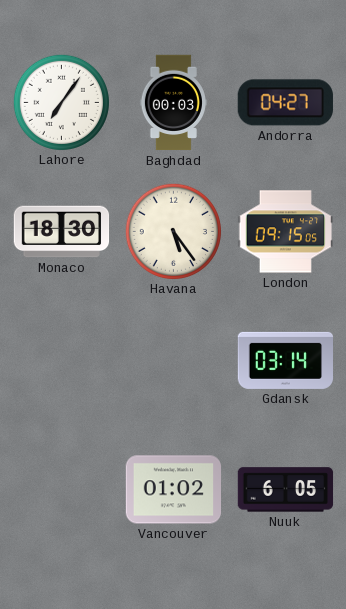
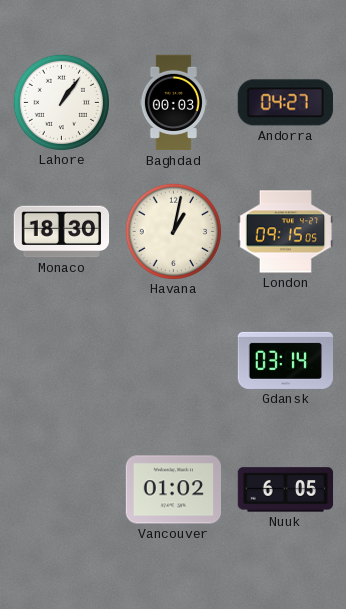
Lahore: 7:06 -> 1:06 (61, 102)
Havana: 5:24 -> 1:02 (173, 231)
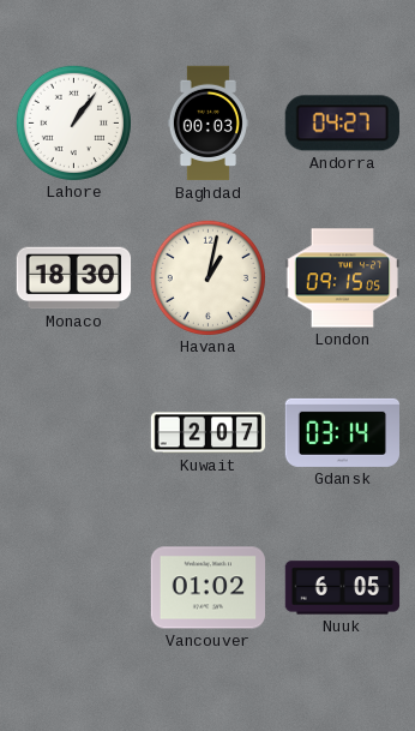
Kuwait: none -> 2:07 (209, 433)
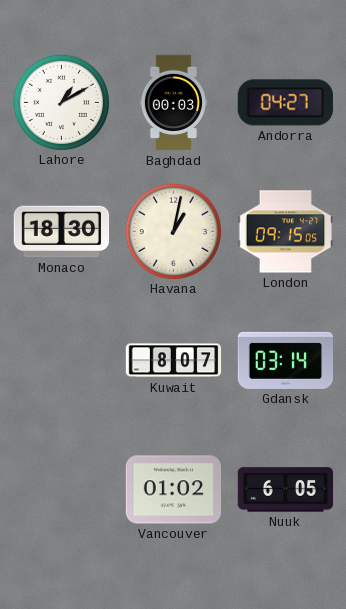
Lahore: 1:06 -> 1:10 (61, 102)
Kuwait: 2:07 -> 8:07 (174, 361)
